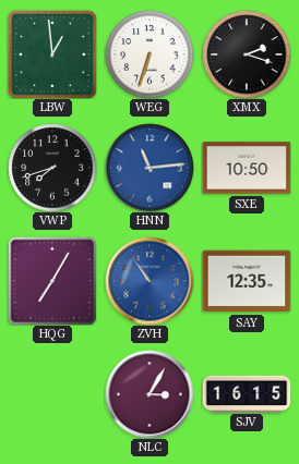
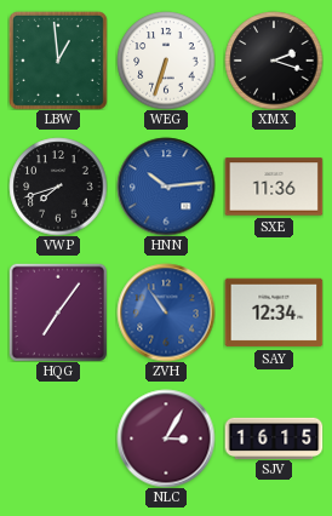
HNN: 11:14 -> 10:14 (166, 187)
SXE: 10:50 -> 11:36 (274, 187)
HQG: 7:05 -> 7:06 (58, 313)
SAY: 12:35 -> 12:34 (274, 313)
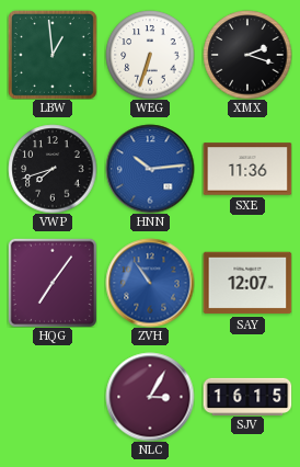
SAY: 12:34 -> 12:07 (247, 283)
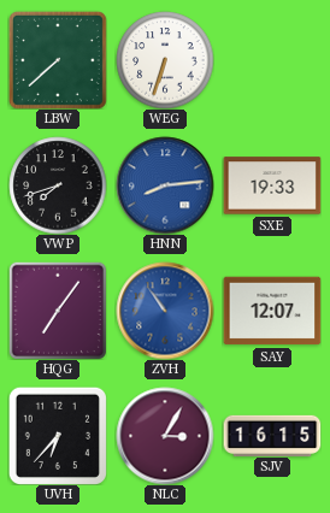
LBW: 12:59 -> 7:38 (58, 60)
XMX: 2:18 -> none (247, 55)
HNN: 10:14 -> 8:14 (165, 185)
SXE: 11:36 -> 19:33 (272, 185)
UVH: none -> 6:37 (58, 436)
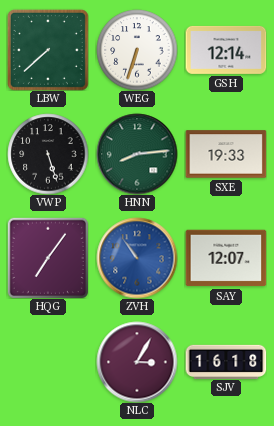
GSH: none -> 12:14 (226, 50)
VWP: 7:42 -> 5:27 (48, 154)
HNN dial: blue -> green (137, 154)
UVH: 6:37 -> none (58, 436)
SJV: 16:15 -> 16:18 (226, 361)
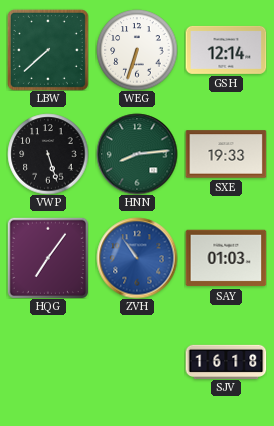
SAY: 12:07 -> 01:03 (226, 258)
NLC: 3:05 -> none (137, 362)
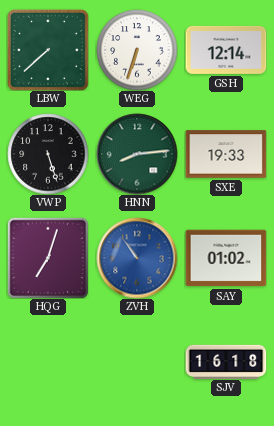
HQG: 7:06 -> 7:03 (48, 258)
SAY: 01:03 -> 01:02 (226, 258)
